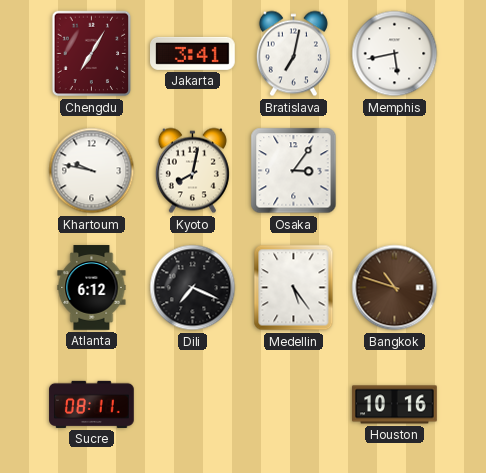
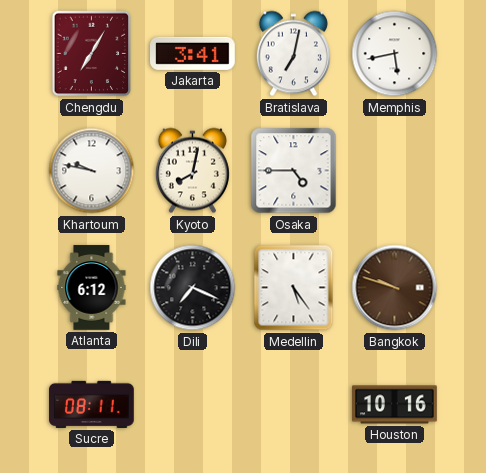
Osaka: 3:06 -> 4:45 (294, 171)
Bangkok: 10:48 -> 9:48 (395, 288)
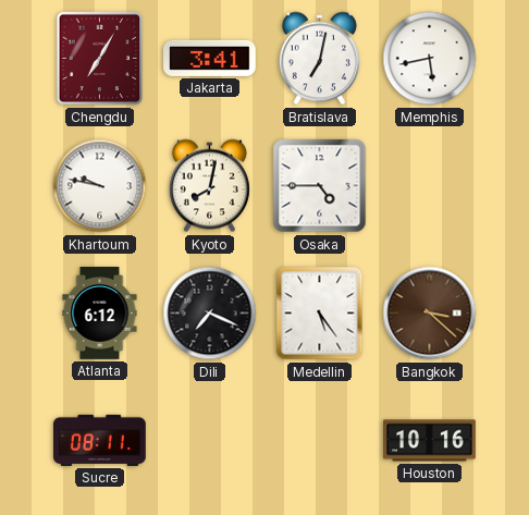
Bangkok: 9:48 -> 3:22 (430, 314)
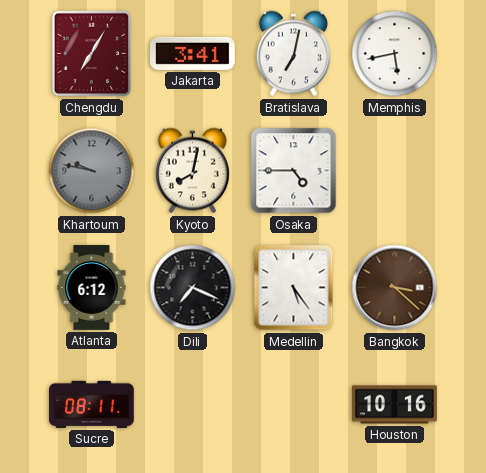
Khartoum dial: white -> grey (92, 171)
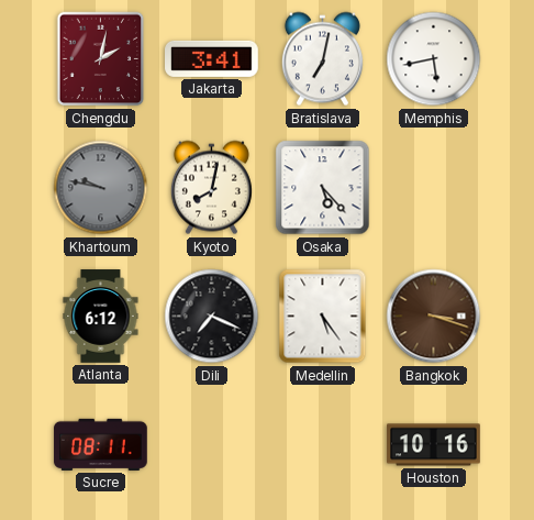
Chengdu: 7:05 -> 2:02 (101, 59)
Osaka: 4:45 -> 5:23 (323, 188)
Bangkok: 3:22 -> 3:18 (434, 317)
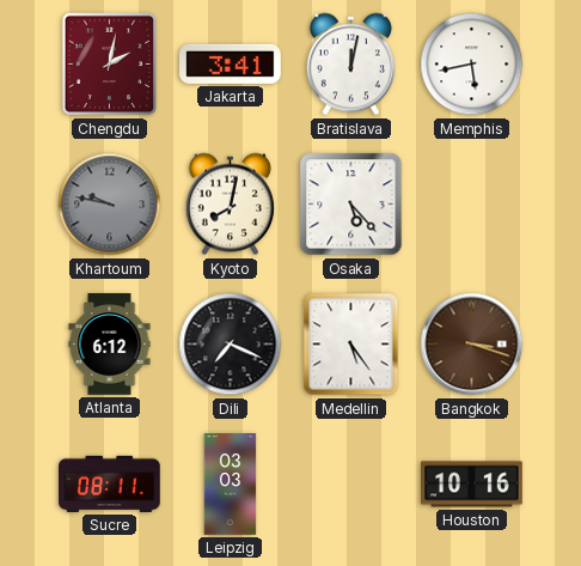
Bratislava: 7:02 -> 12:02 (350, 65)
Leipzig: none -> 03:03 (231, 485)
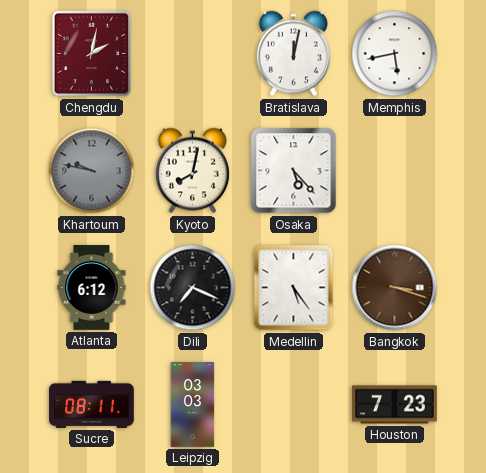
Jakarta: 3:41 -> none (231, 63)
Houston: 10:16 -> 7:23 (395, 405)
